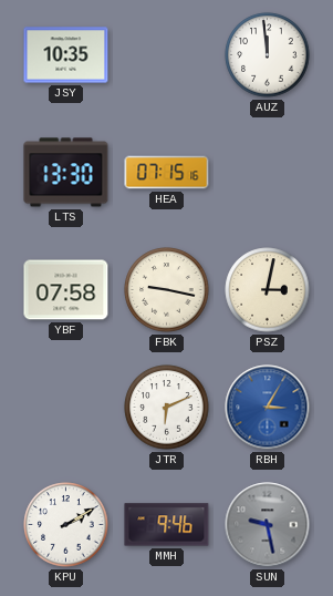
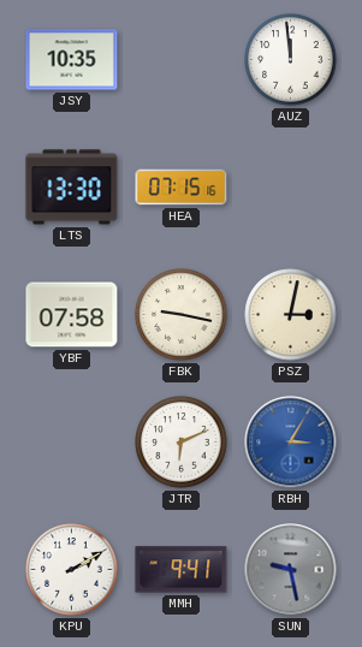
MMH: 9:46 -> 9:41 (182, 570)
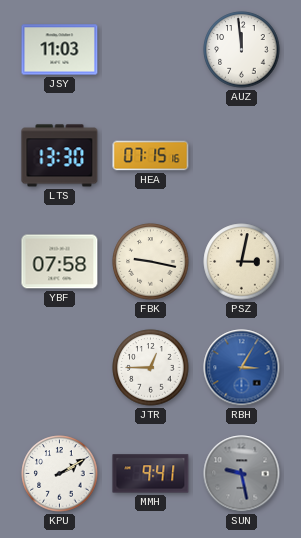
JSY: 10:35 -> 11:03 (60, 50)
JTR: 6:11 -> 12:45 (151, 368)
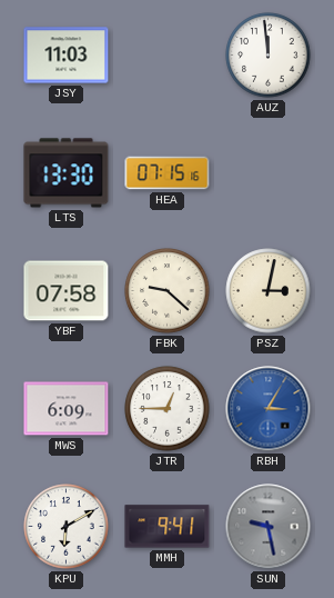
FBK: 9:17 -> 9:22 (168, 291)
MWS: none -> 6:09 (67, 409)
KPU: 2:10 -> 6:10 (67, 527)
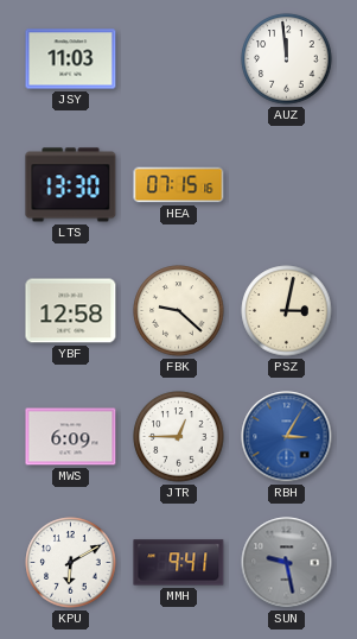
YBF: 07:58 -> 12:58 (71, 311)
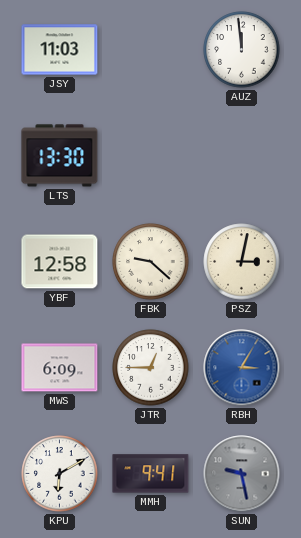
HEA: 07:15 -> none (179, 185)
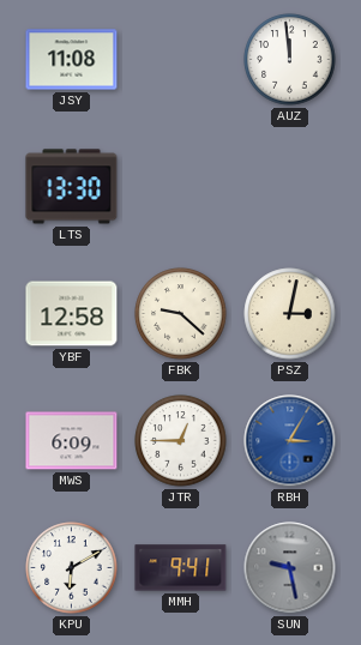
JSY: 11:03 -> 11:08 (72, 60)
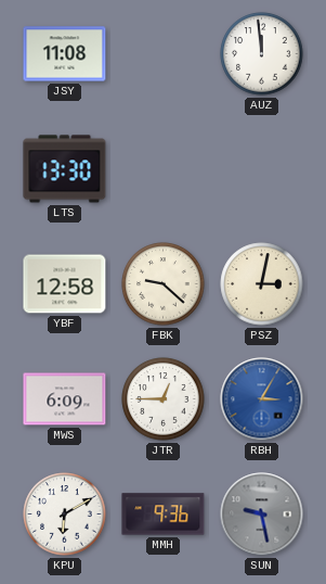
MMH: 9:41 -> 9:36 (164, 515)
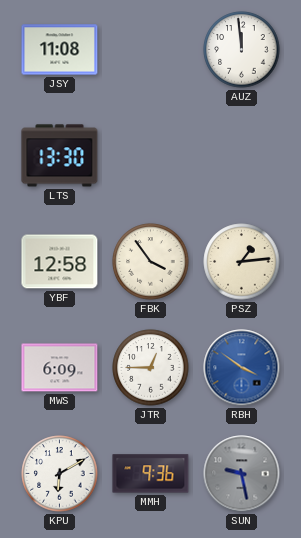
FBK: 9:22 -> 3:54 (151, 262)
PSZ: 3:02 -> 1:14 (242, 262)
RBH: 3:05 -> 3:51 (242, 368)
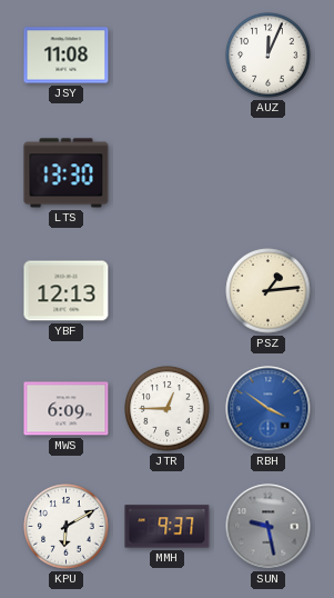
AUZ: 11:59 -> 12:04 (269, 56)
YBF: 12:58 -> 12:13 (67, 291)
FBK: 3:54 -> none (151, 262)
MMH: 9:36 -> 9:37 (168, 527)
